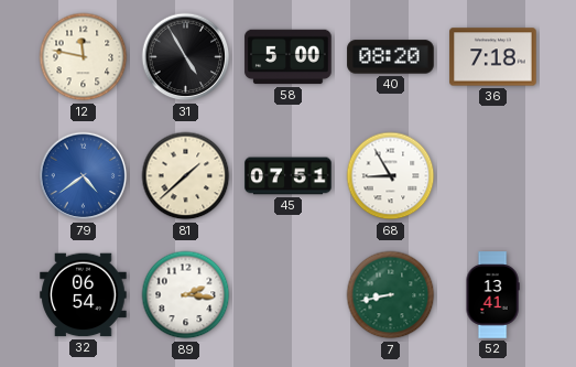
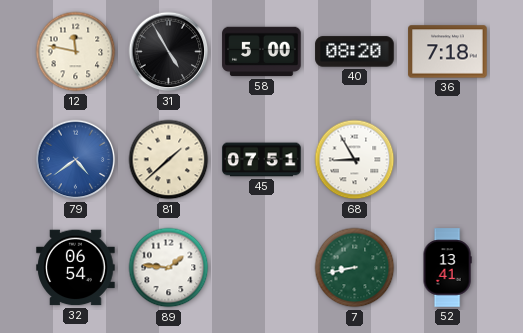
89: 2:16 -> 1:46 (169, 268)
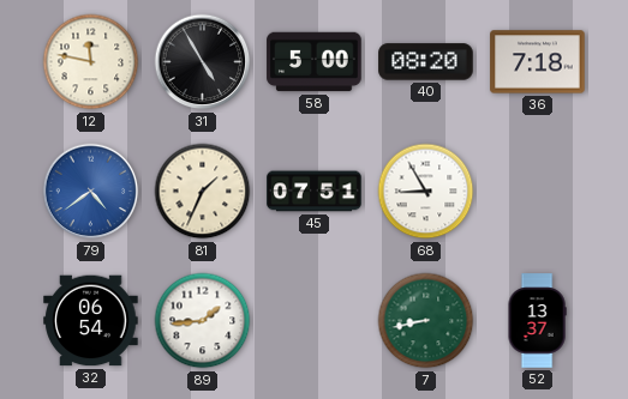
81: 1:38 -> 1:34 (203, 192)
89: 1:46 -> 1:44 (203, 321)
52: 13:41 -> 13:37 (537, 321)
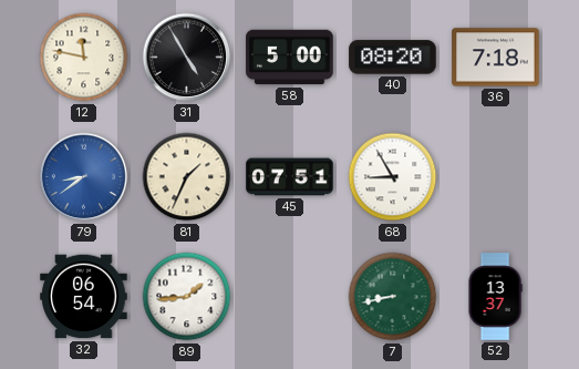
79: 4:39 -> 8:39 (84, 177)
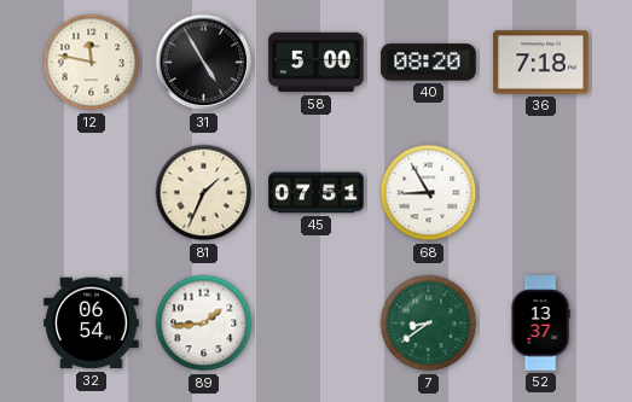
79: 8:39 -> none (84, 177)
7: 8:43 -> 8:39 (429, 324)
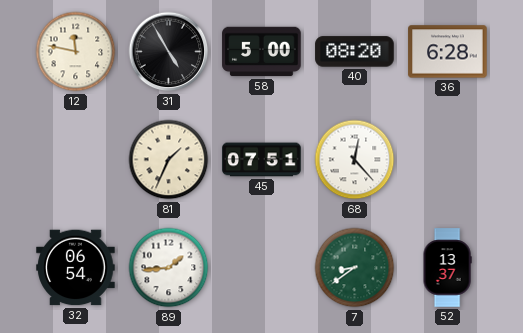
36: 7:18 -> 6:28 (448, 52)
68: 8:55 -> 12:23 (355, 160)
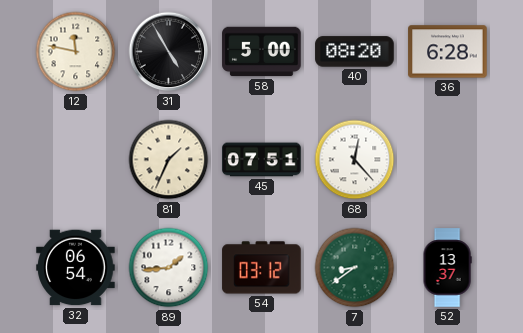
54: none -> 03:12 (262, 268)
